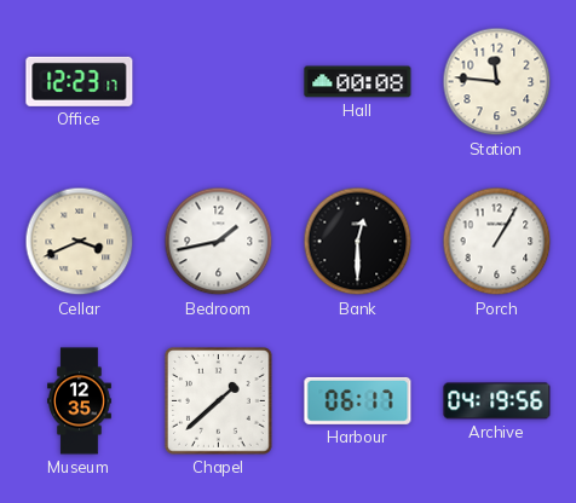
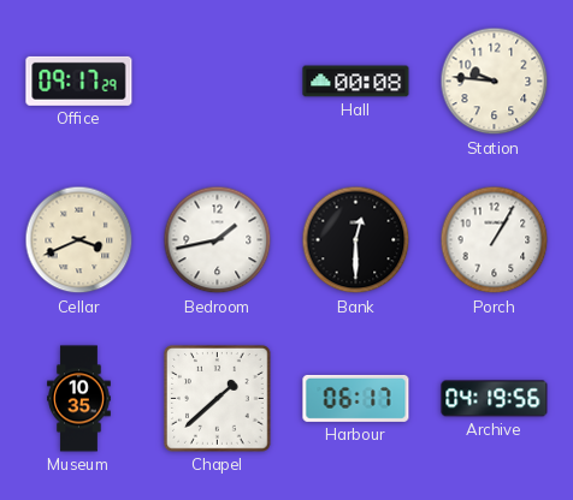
Office: 12:23 -> 09:17 (79, 81)
Station: 11:46 -> 9:46 (495, 82)
Museum: 12:35 -> 10:35 (79, 399)
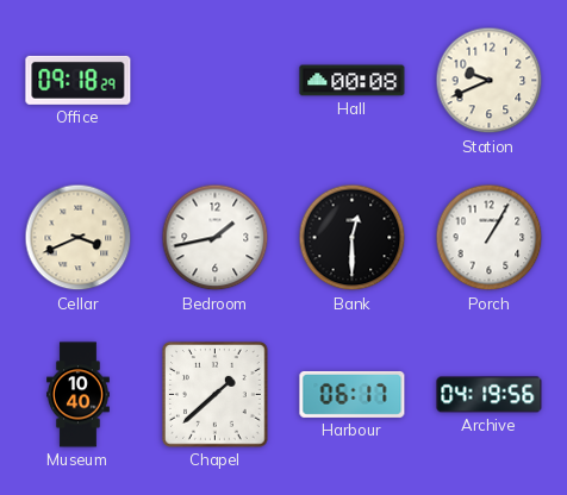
Office: 09:17 -> 09:18 (79, 80)
Station: 9:46 -> 9:41 (490, 81)
Museum: 10:35 -> 10:40 (79, 395)
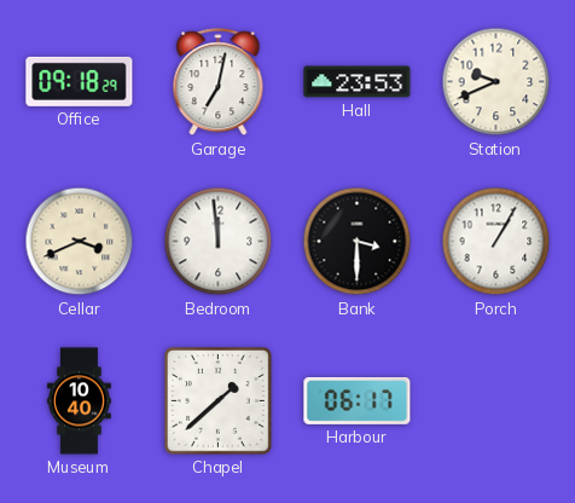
Garage: none -> 7:02 (219, 82)
Hall: 00:08 -> 23:53 (358, 82)
Bedroom: 1:43 -> 11:59 (219, 242)
Bank: 12:30 -> 3:30 (358, 242)
Archive: 04:19 -> none (490, 395)
